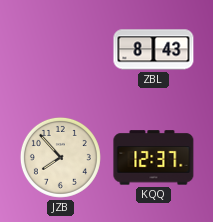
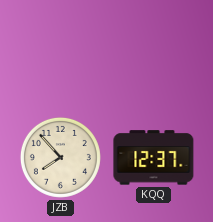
ZBL: 8:43 -> none (154, 50)
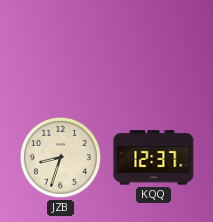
JZB: 7:53 -> 8:33 (60, 157)
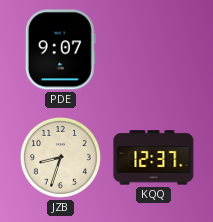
PDE: none -> 9:07 (60, 50)
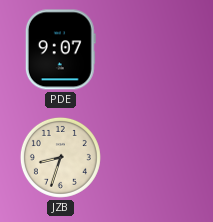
KQQ: 12:37 -> none (154, 158)
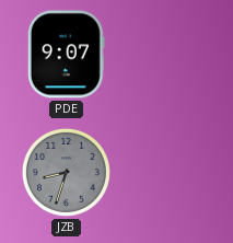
JZB dial: cream -> grey (66, 172)
